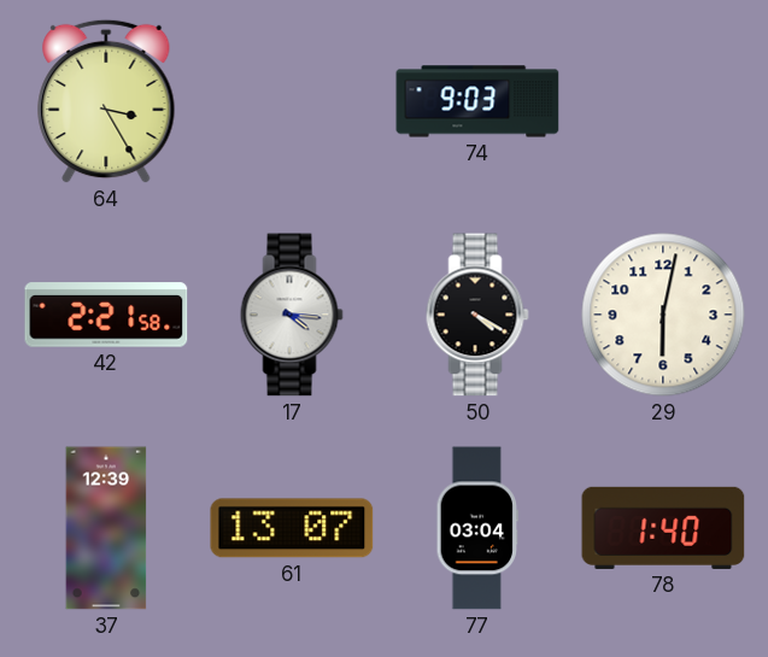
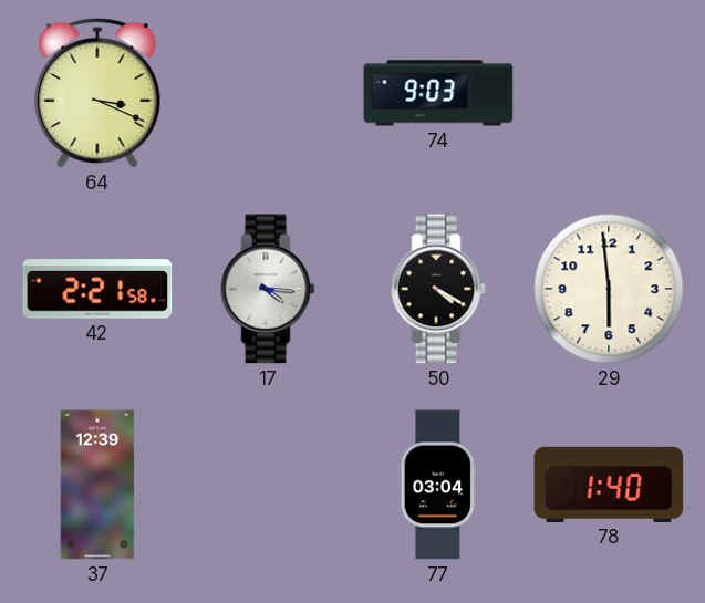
64: 3:25 -> 3:19 (97, 93)
29: 6:02 -> 5:59 (609, 289)
61: 13:07 -> none (292, 528)
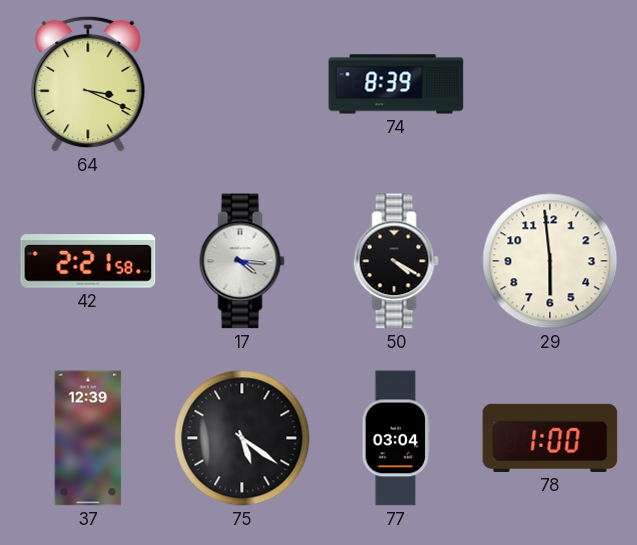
74: 9:03 -> 8:39 (396, 84)
75: none -> 5:21 (242, 438)
78: 1:40 -> 1:00 (550, 438)
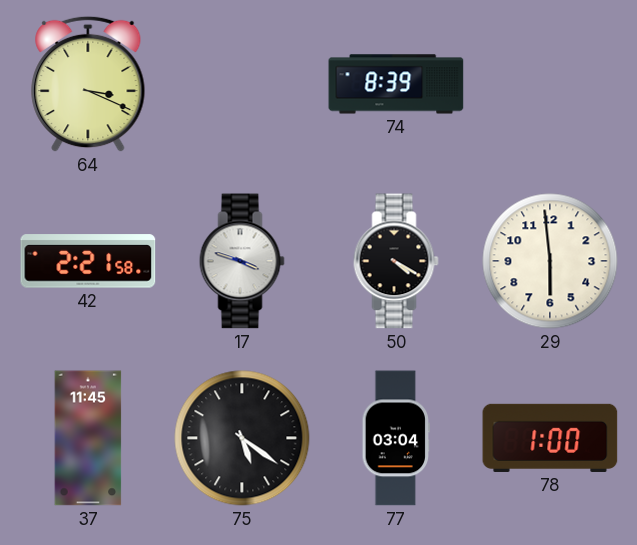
17: 4:16 -> 3:48 (242, 261)
37: 12:39 -> 11:45 (88, 438)
